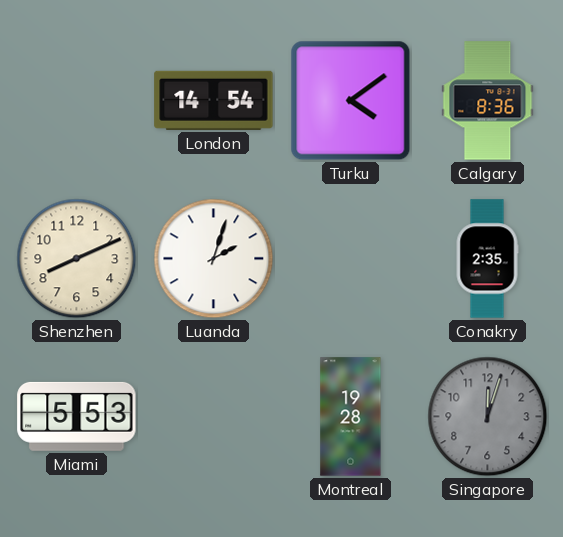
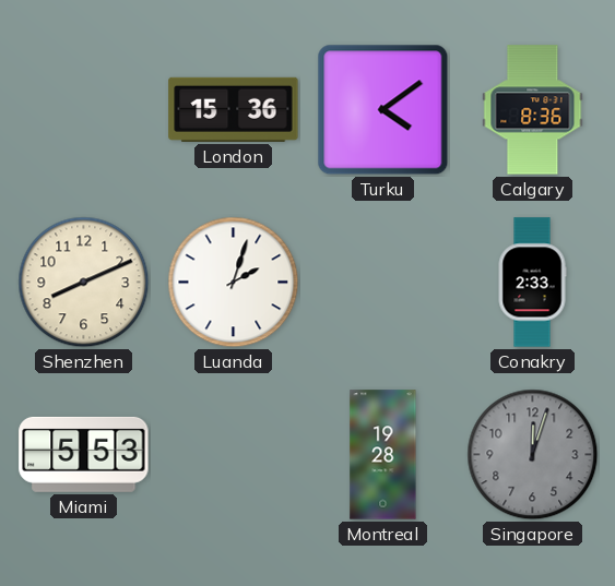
London: 14:54 -> 15:36 (234, 109)
Conakry: 2:35 -> 2:33 (532, 283)
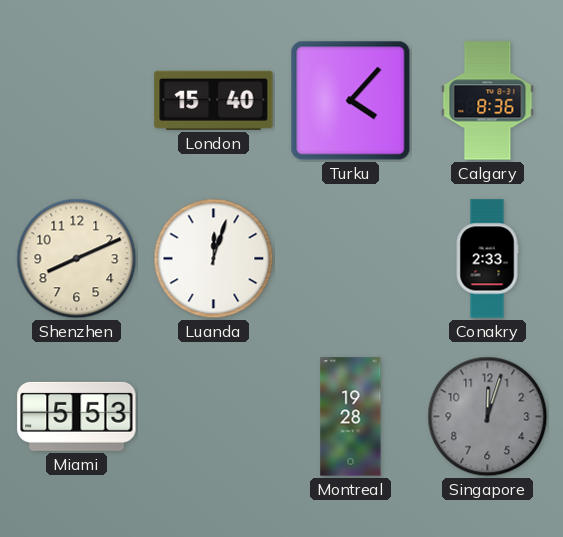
London: 15:36 -> 15:40 (214, 100)
Turku: 4:09 -> 4:07 (351, 101)
Luanda: 2:03 -> 12:03 (214, 259)
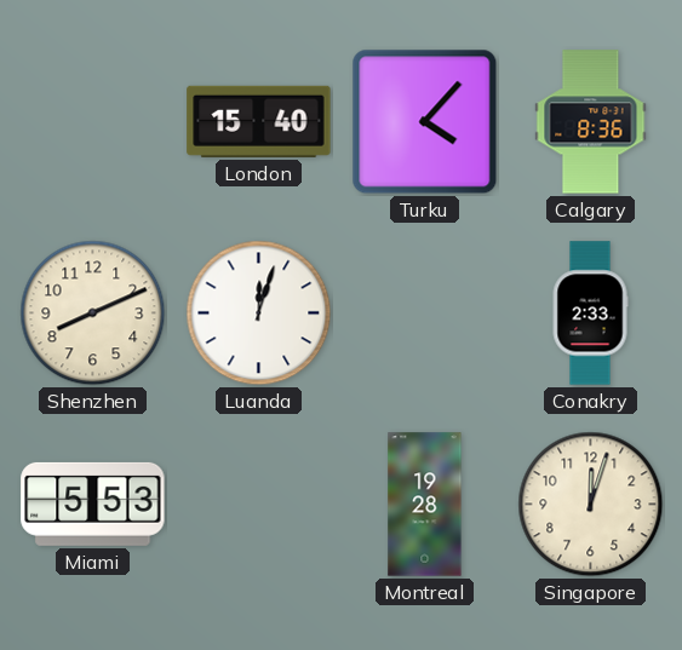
Singapore dial: grey -> cream (591, 505)
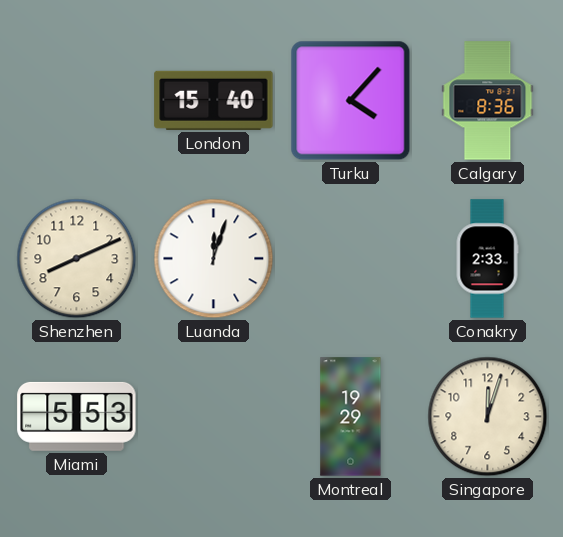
Montreal: 19:28 -> 19:29 (351, 417)
